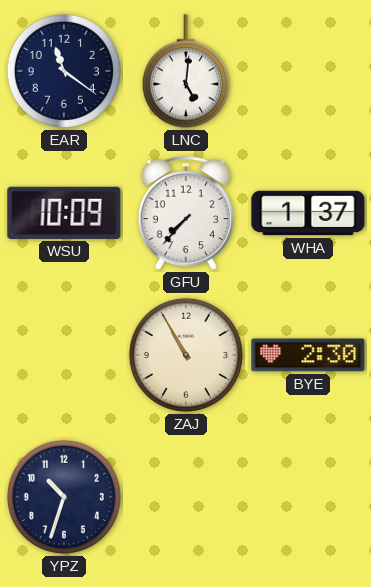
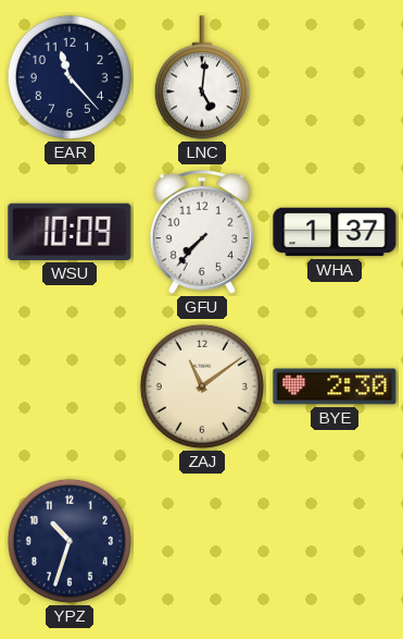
EAR: 11:21 -> 11:23 (70, 77)
ZAJ: 10:55 -> 11:09 (202, 386)
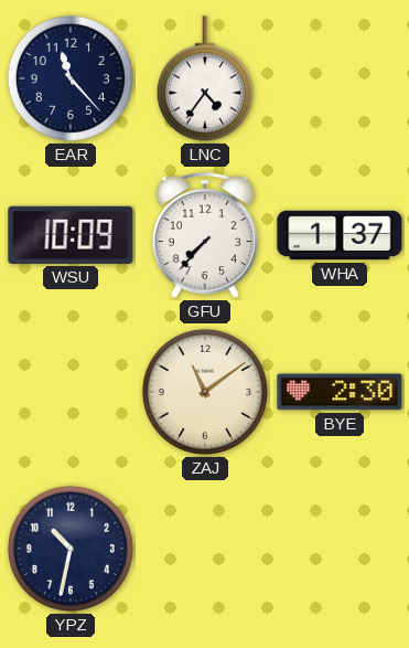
LNC: 5:01 -> 4:36 (205, 78)
YPZ: 10:33 -> 10:32 (71, 549)
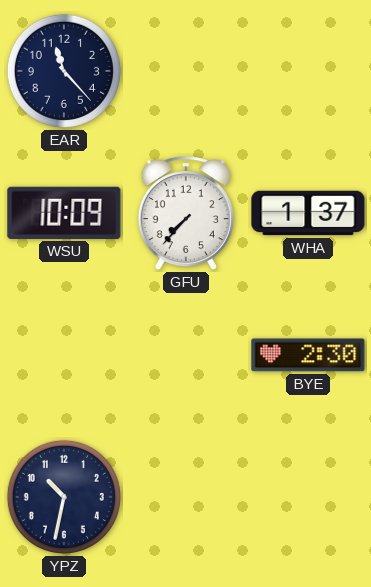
LNC: 4:36 -> none (205, 78)
ZAJ: 11:09 -> none (205, 392)
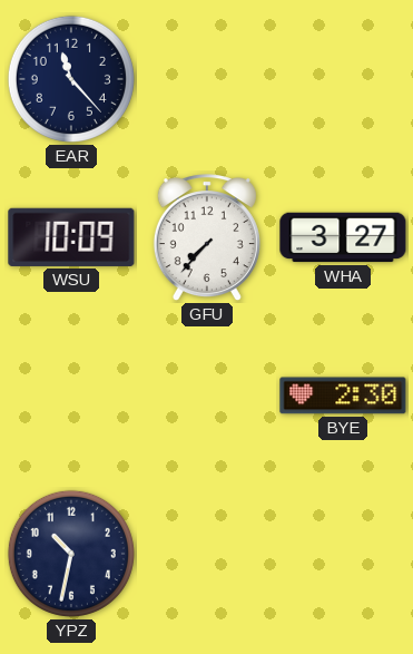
WHA: 1:37 -> 3:27 (343, 237)
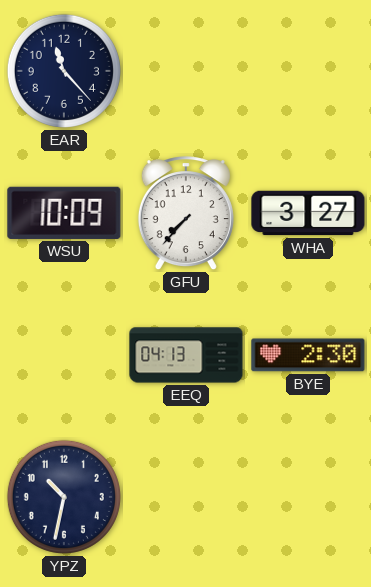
EEQ: none -> 04:13 (186, 355)
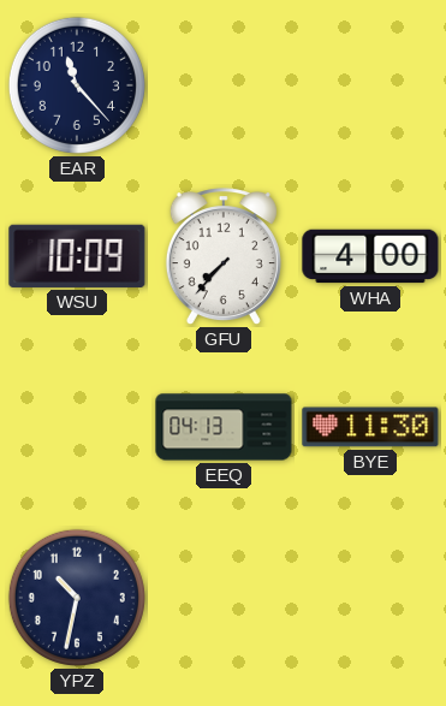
WHA: 3:27 -> 4:00 (370, 256)
BYE: 2:30 -> 11:30 (370, 427)
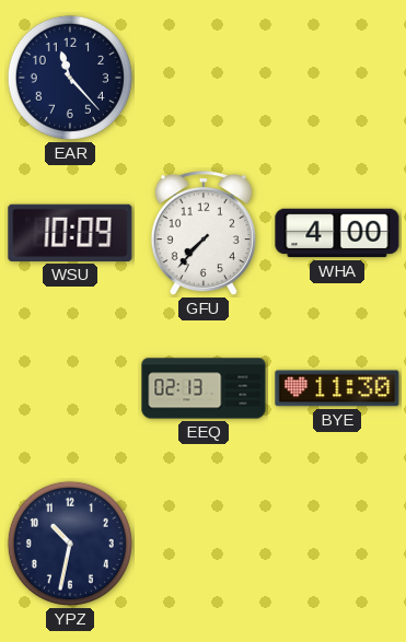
EEQ: 04:13 -> 02:13 (204, 388)
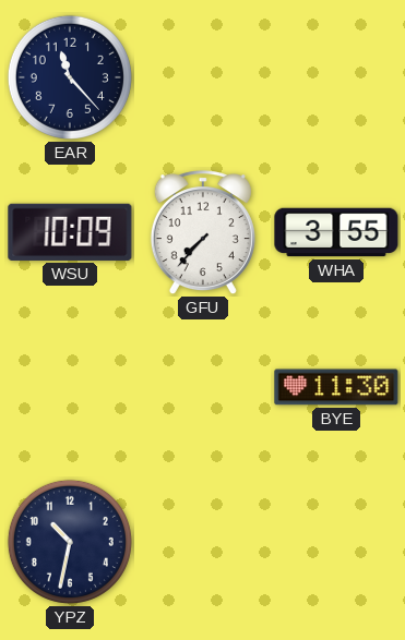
WHA: 4:00 -> 3:55 (336, 232)
EEQ: 02:13 -> none (204, 388)
